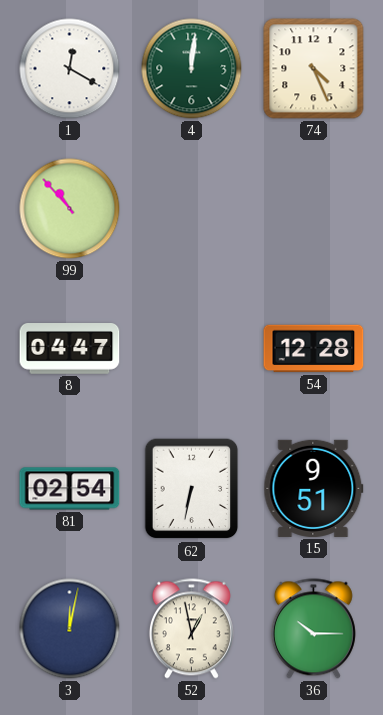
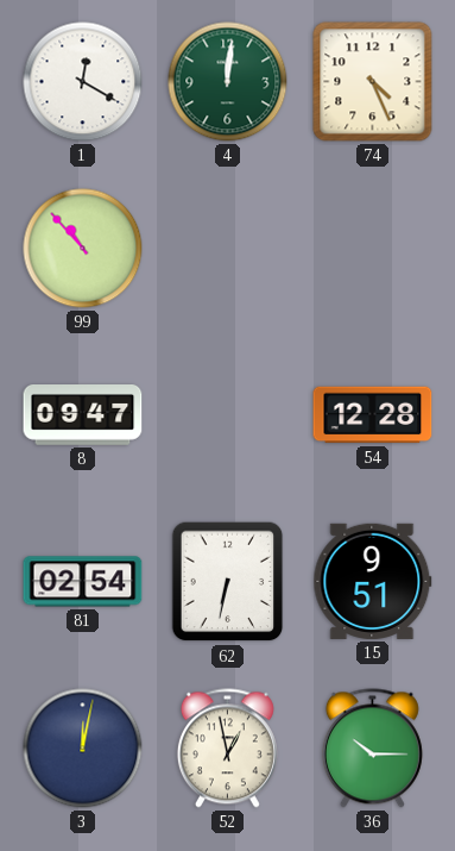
8: 04:47 -> 09:47 (83, 415)
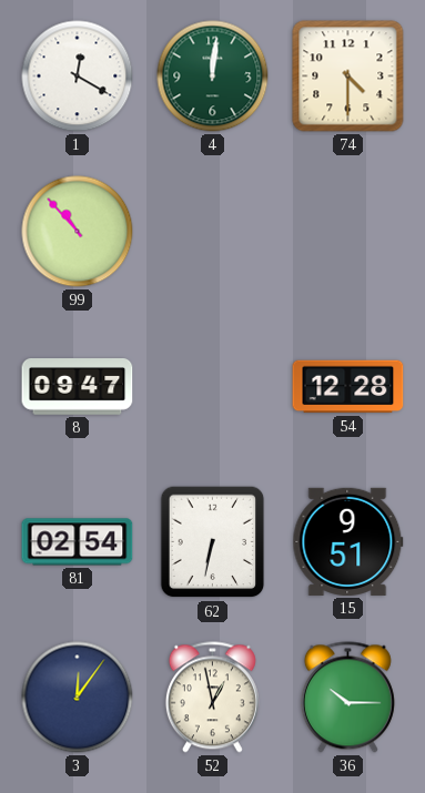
74: 4:26 -> 4:30 (348, 77)
3: 12:02 -> 12:06 (78, 698)
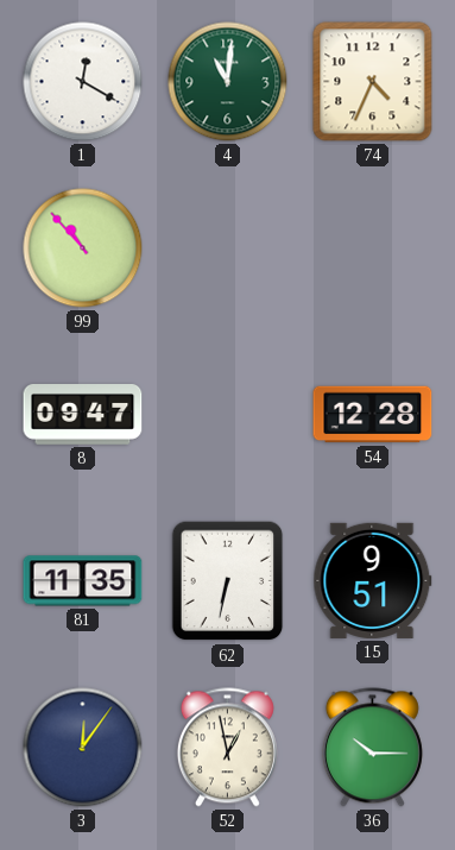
4: 12:01 -> 11:01 (228, 82)
74: 4:30 -> 4:34 (373, 82)
81: 02:54 -> 11:35 (83, 581)
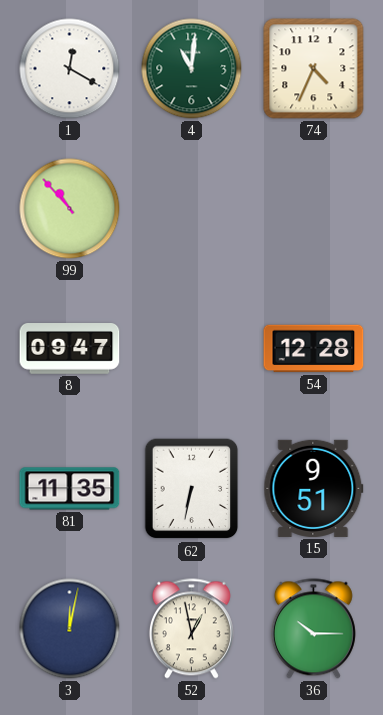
3: 12:06 -> 12:02 (70, 629)
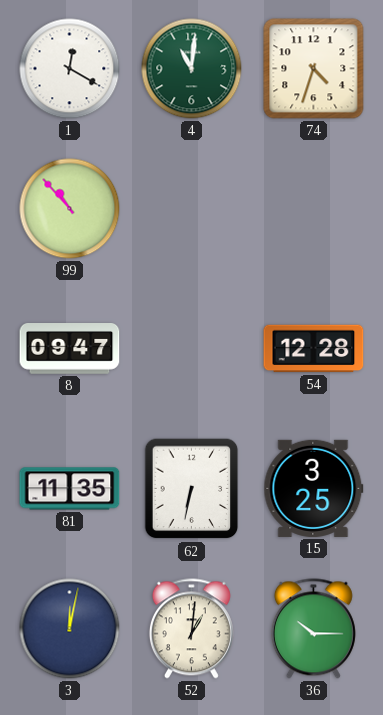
74: 4:34 -> 4:33 (314, 69)
15: 9:51 -> 3:25 (314, 488)
52: 12:58 -> 1:01 (191, 629)
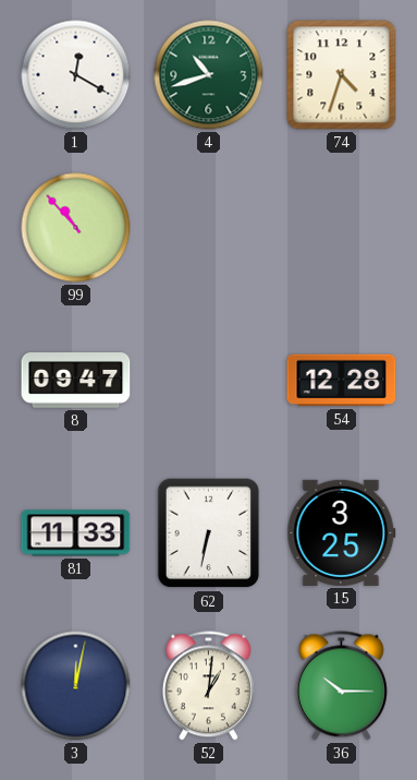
4: 11:01 -> 10:42 (209, 75)
81: 11:35 -> 11:33 (76, 533)
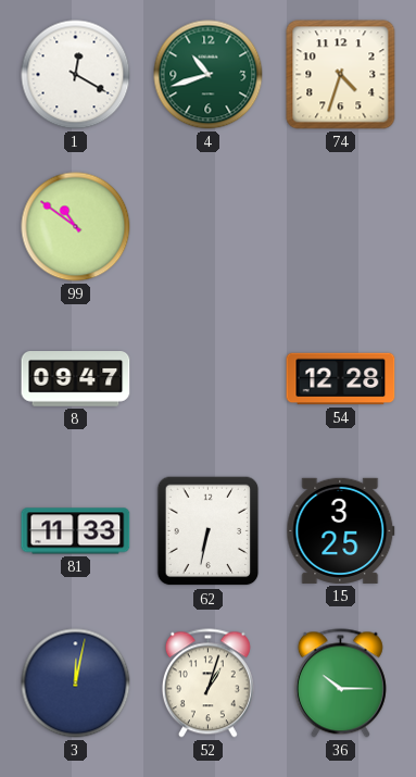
99: 10:53 -> 10:51 (76, 227)
52: 1:01 -> 1:03 (207, 684)
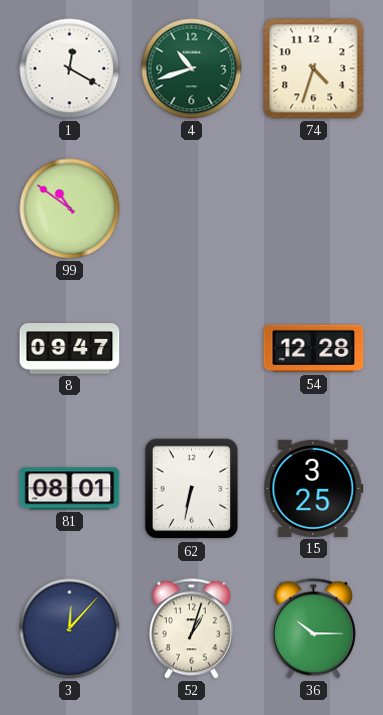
81: 11:33 -> 08:01 (70, 489)
3: 12:02 -> 12:07 (70, 629)
